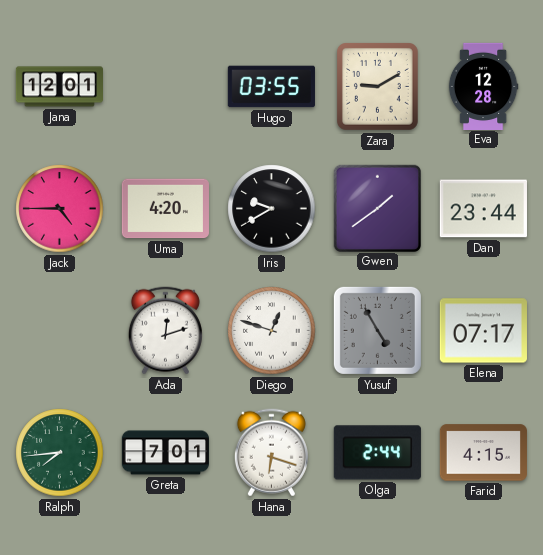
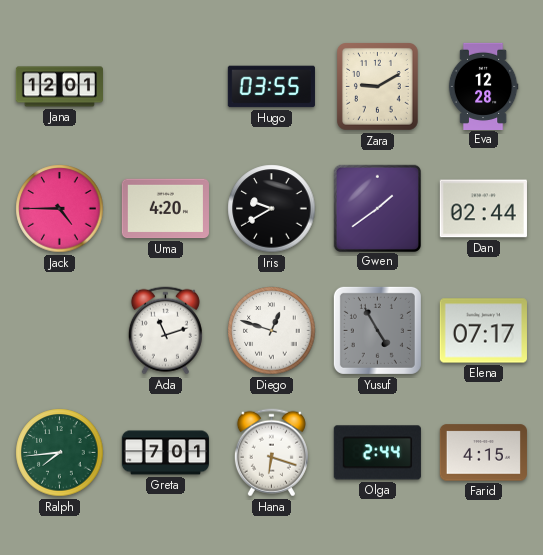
Dan: 23:44 -> 02:44 (483, 209)
Ada: 12:12 -> 11:12 (165, 331)
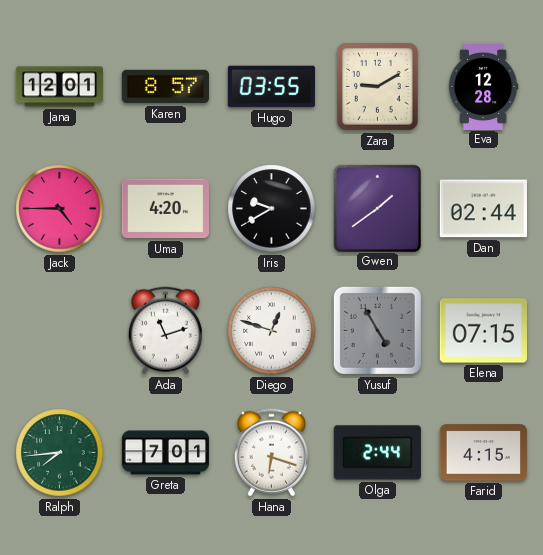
Karen: none -> 8:57 (165, 87)
Elena: 07:17 -> 07:15 (483, 331)
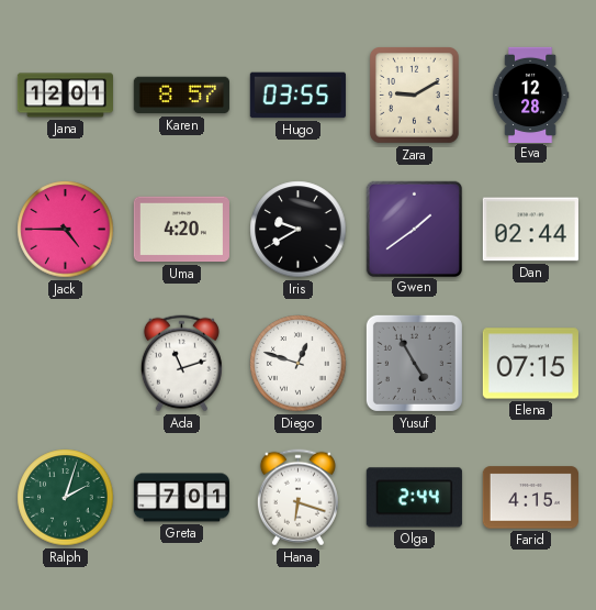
Ralph: 7:44 -> 2:03 (66, 498)
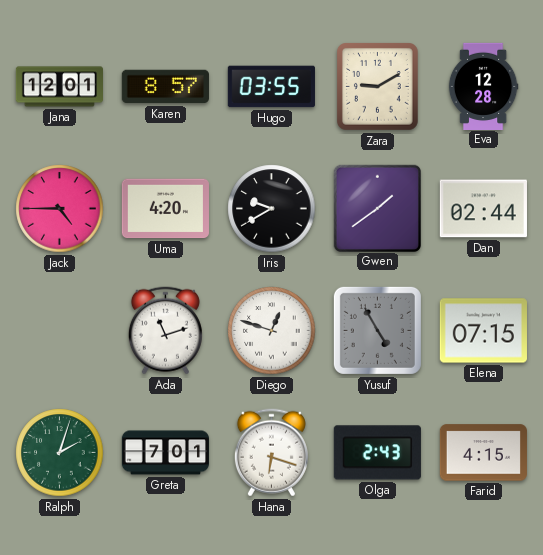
Olga: 2:44 -> 2:43 (377, 453)
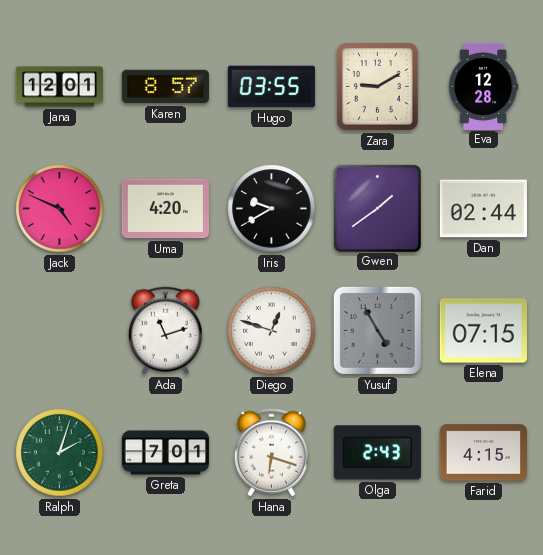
Jack: 4:45 -> 4:49 (60, 209)
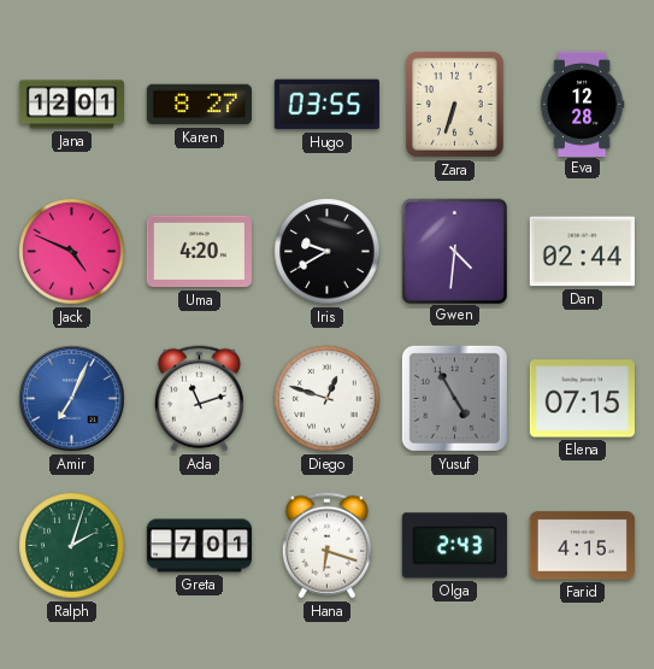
Karen: 8:57 -> 8:27 (199, 105)
Zara: 9:10 -> 6:33 (455, 105)
Gwen: 1:39 -> 4:31 (454, 251)
Amir: none -> 7:04 (72, 399)
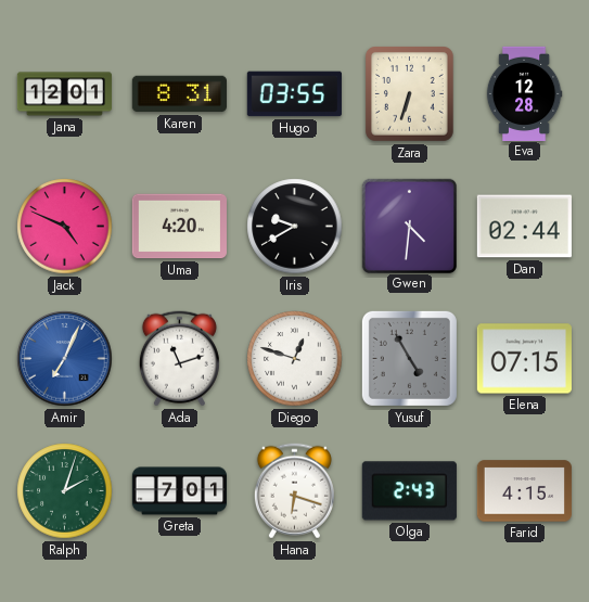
Karen: 8:27 -> 8:31 (179, 94)
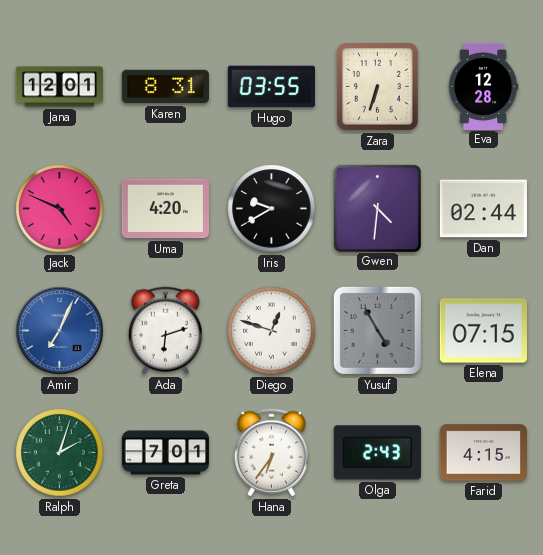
Ada: 11:12 -> 6:12 (165, 331)
Hana: 6:18 -> 6:36 (271, 453)
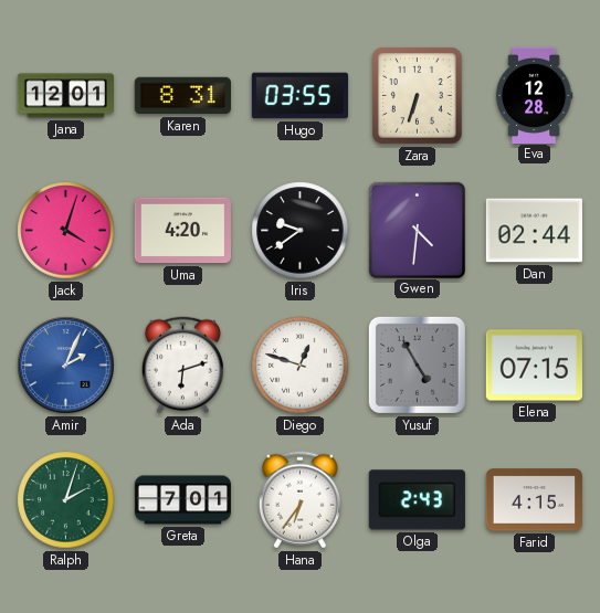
Jack: 4:49 -> 4:03 (66, 231)
Iris: 9:40 -> 9:39 (301, 231)
Amir: 7:04 -> 2:04 (66, 366)
